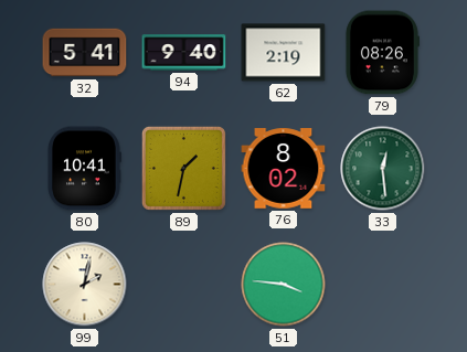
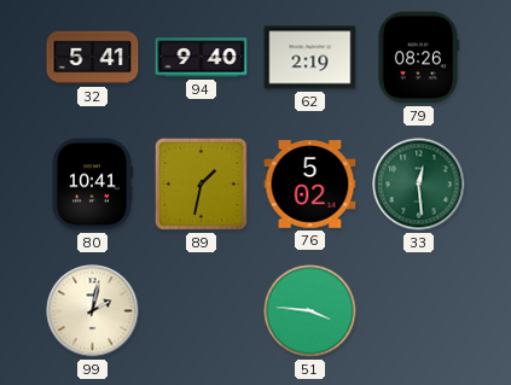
76: 8:02 -> 5:02 (310, 185)
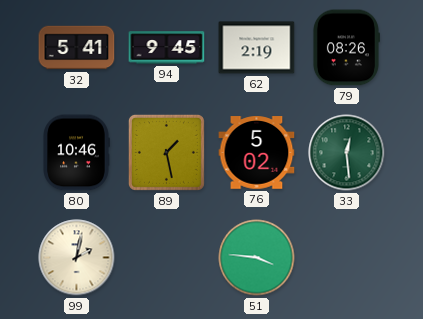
94: 9:40 -> 9:45 (167, 48)
80: 10:41 -> 10:46 (76, 153)
89: 1:32 -> 1:28 (166, 152)
